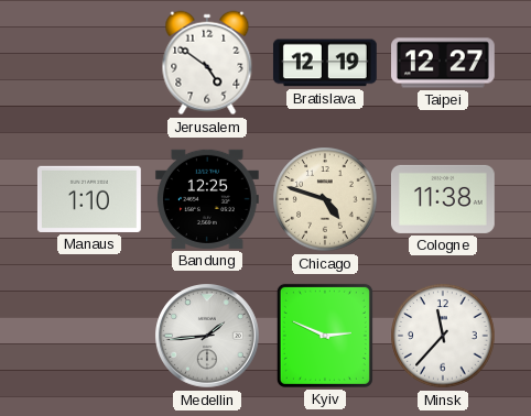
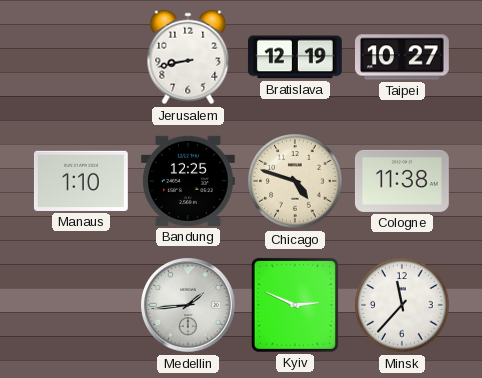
Jerusalem: 4:51 -> 8:43 (188, 57)
Taipei: 12:27 -> 10:27 (403, 57)
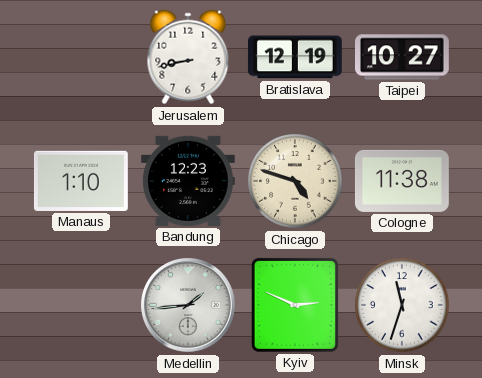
Bandung: 12:25 -> 12:23 (188, 181)
Minsk: 11:37 -> 11:33 (402, 305)
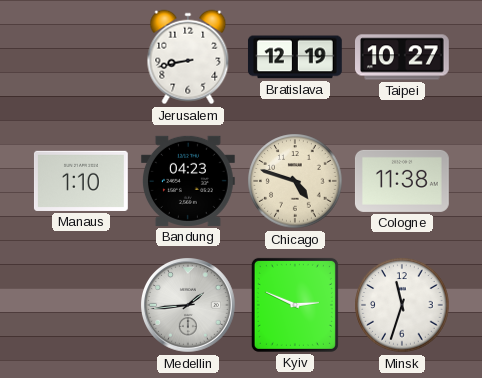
Bandung: 12:23 -> 04:23 (188, 181)
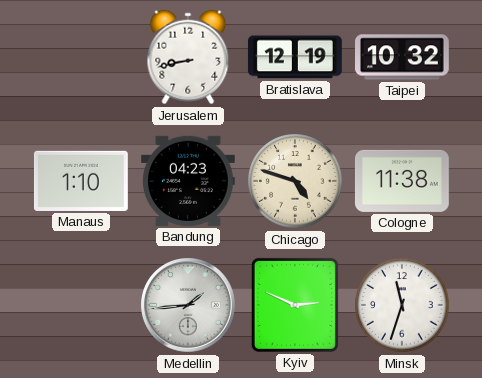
Taipei: 10:27 -> 10:32 (403, 57)
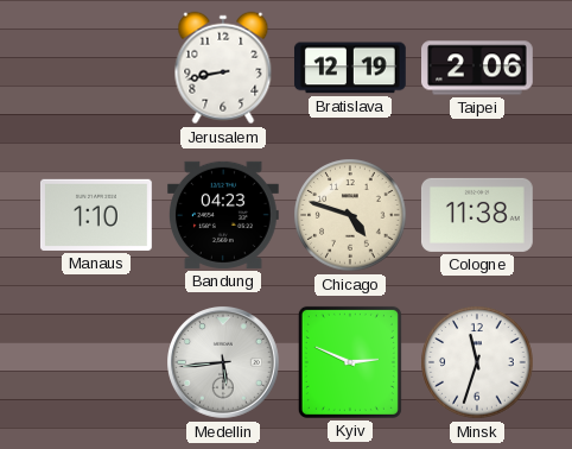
Taipei: 10:32 -> 2:06 (478, 68)
Medellin: 1:44 -> 5:44 (224, 363)
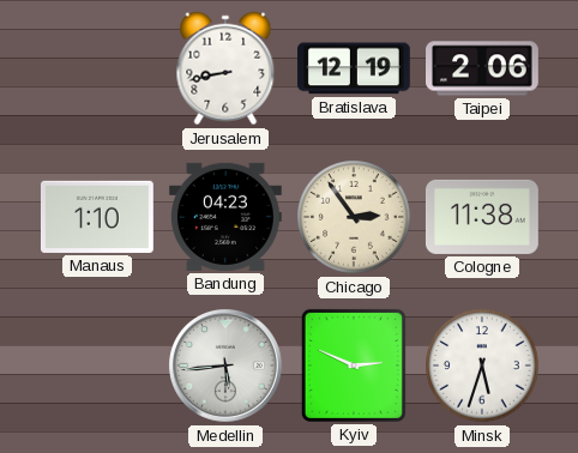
Chicago: 4:48 -> 2:54 (354, 217)
Minsk: 11:33 -> 5:33 (482, 366)
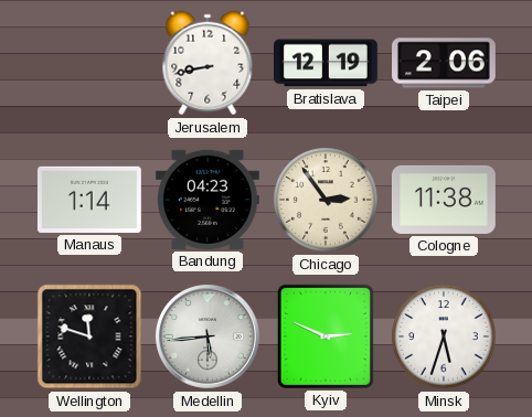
Manaus: 1:10 -> 1:14 (89, 200)
Wellington: none -> 11:48 (89, 336)
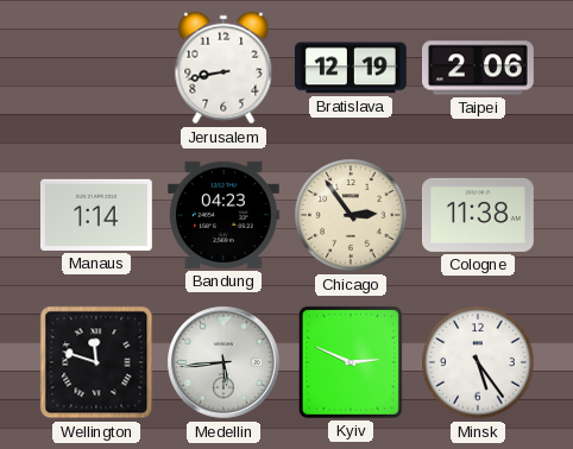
Minsk: 5:33 -> 5:24 (478, 362)
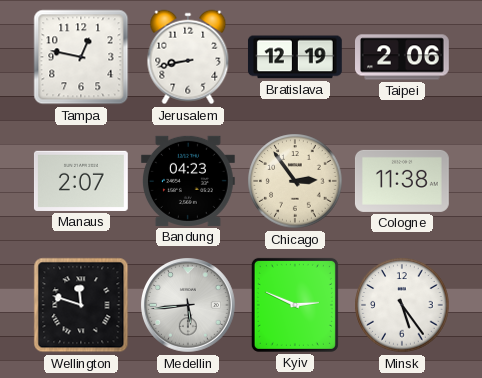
Tampa: none -> 12:47 (81, 57)
Manaus: 1:14 -> 2:07 (81, 181)
